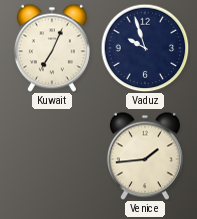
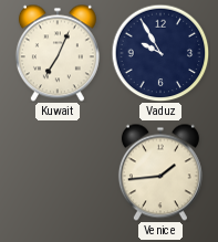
Vaduz: 9:57 -> 9:55 (160, 53)
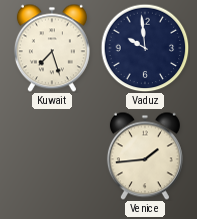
Kuwait: 7:04 -> 7:27 (52, 48)
Vaduz: 9:55 -> 9:59 (145, 48)
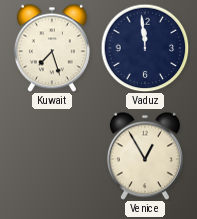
Vaduz: 9:59 -> 11:59 (145, 48)
Venice: 1:44 -> 12:55 (145, 156)
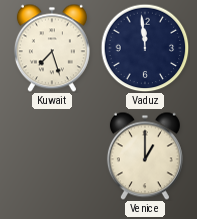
Venice: 12:55 -> 1:00 (145, 156)
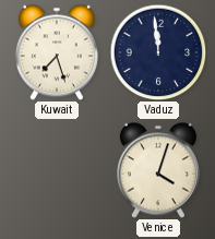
Venice: 1:00 -> 4:03 (158, 170)
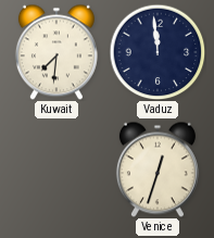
Kuwait: 7:27 -> 7:31 (56, 52)
Venice: 4:03 -> 12:33 (158, 170)
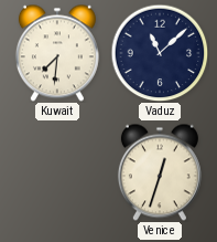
Vaduz: 11:59 -> 11:08 (160, 53)
